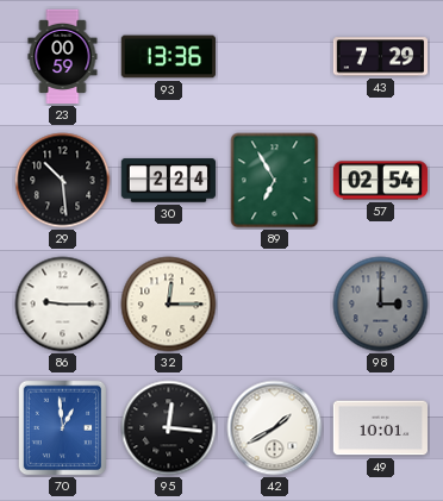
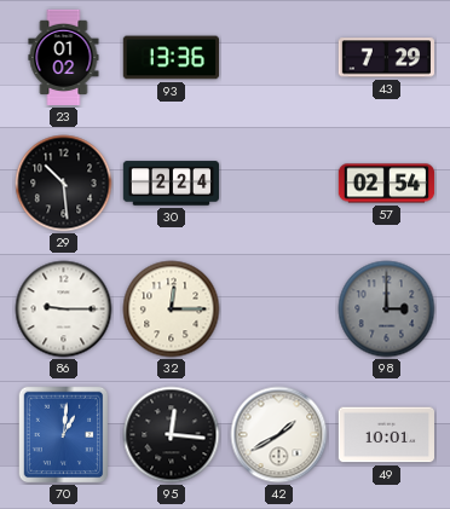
23: 00:59 -> 01:02 (64, 58)
89: 6:55 -> none (275, 181)
70: 12:59 -> 1:01 (64, 435)
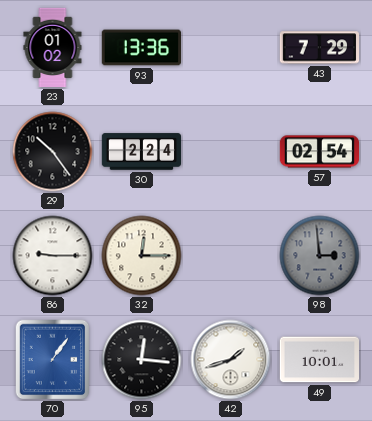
29: 10:29 -> 10:24 (53, 152)
98: 3:00 -> 2:59 (320, 256)
70: 1:01 -> 1:06 (53, 360)
42: 1:40 -> 1:42 (231, 360)
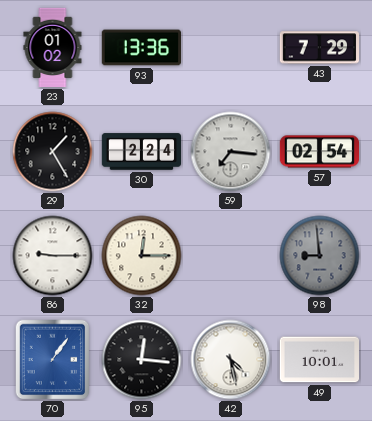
29: 10:24 -> 1:25 (53, 152)
59: none -> 7:16 (231, 152)
98: 2:59 -> 8:59 (320, 256)
42: 1:42 -> 4:28 (231, 360)
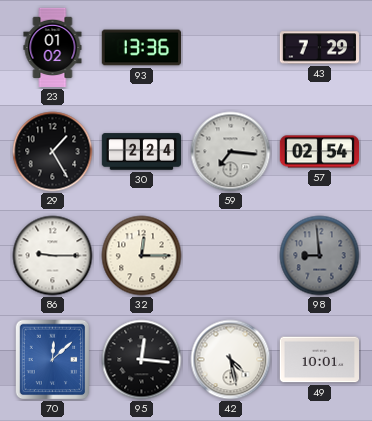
70: 1:06 -> 12:08 (53, 360)
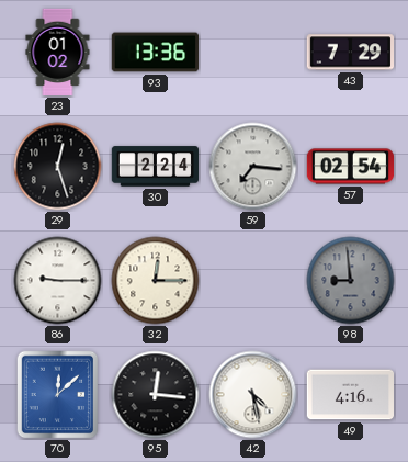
29: 1:25 -> 12:27 (58, 167)
49: 10:01 -> 4:16 (350, 395)
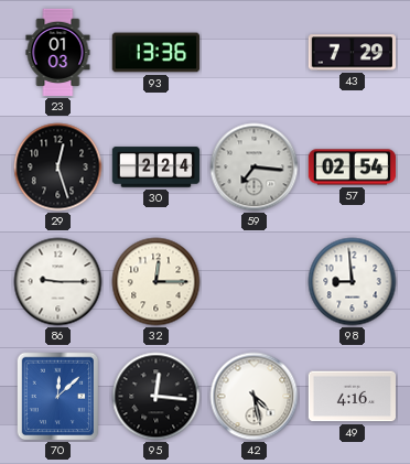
23: 01:02 -> 01:03 (58, 53)
98 dial: grey -> white (353, 282)
